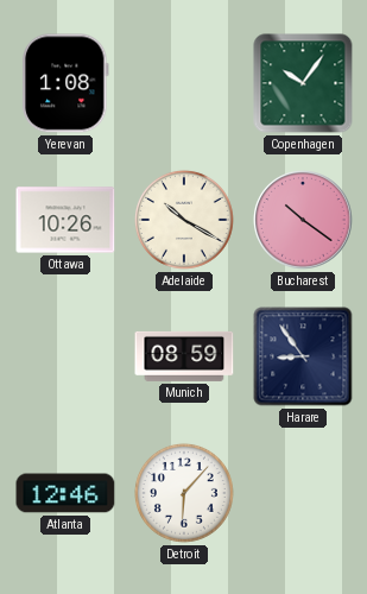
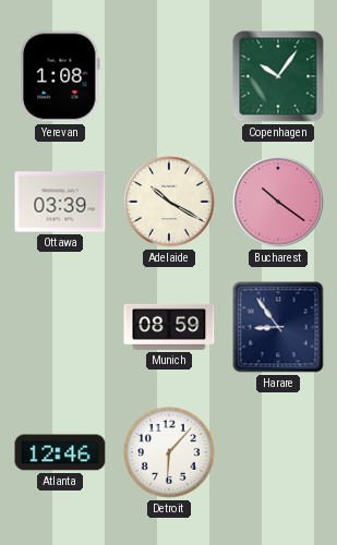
Ottawa: 10:26 -> 03:39 (60, 202)
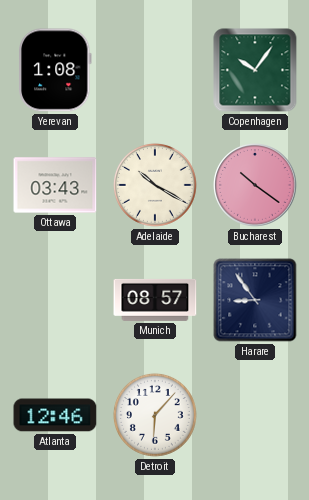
Ottawa: 03:39 -> 03:43 (55, 185)
Munich: 08:59 -> 08:57 (155, 300)
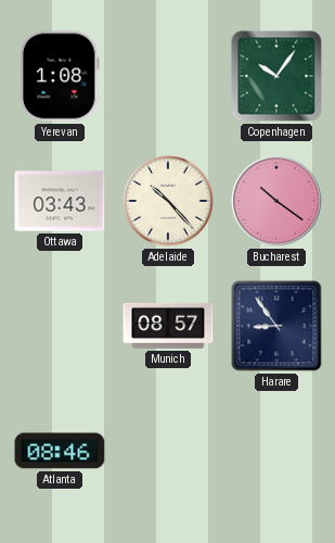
Adelaide: 10:20 -> 10:23 (168, 201)
Atlanta: 12:46 -> 08:46 (60, 451)
Detroit: 6:07 -> none (155, 415)
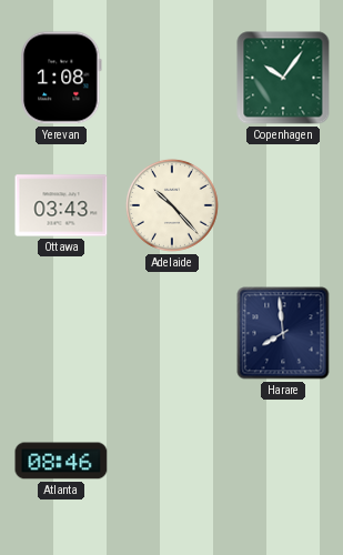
Bucharest: 10:21 -> none (276, 201)
Munich: 08:57 -> none (168, 326)
Harare: 8:54 -> 7:59 (283, 333)
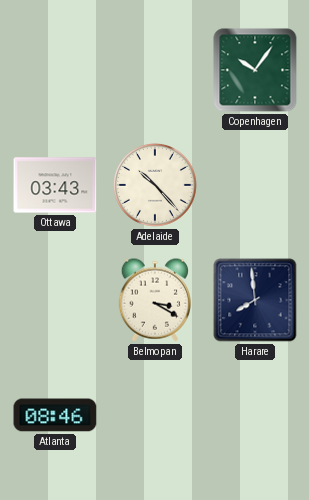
Yerevan: 1:08 -> none (62, 78)
Belmopan: none -> 3:20 (154, 300)
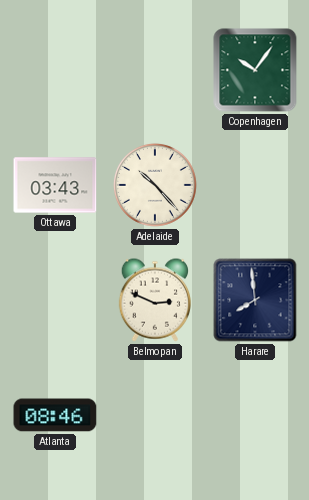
Belmopan: 3:20 -> 2:49 (154, 300)
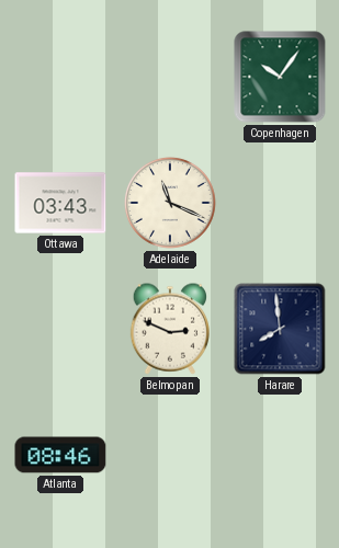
Adelaide: 10:23 -> 11:19 (170, 203)
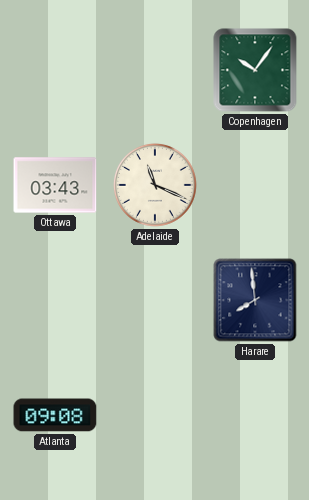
Belmopan: 2:49 -> none (169, 329)
Atlanta: 08:46 -> 09:08 (55, 415)
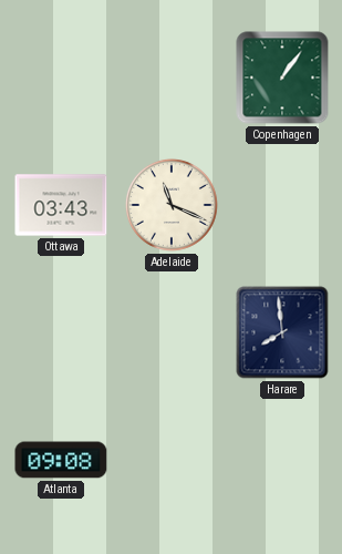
Copenhagen: 10:06 -> 1:06 (282, 78)
